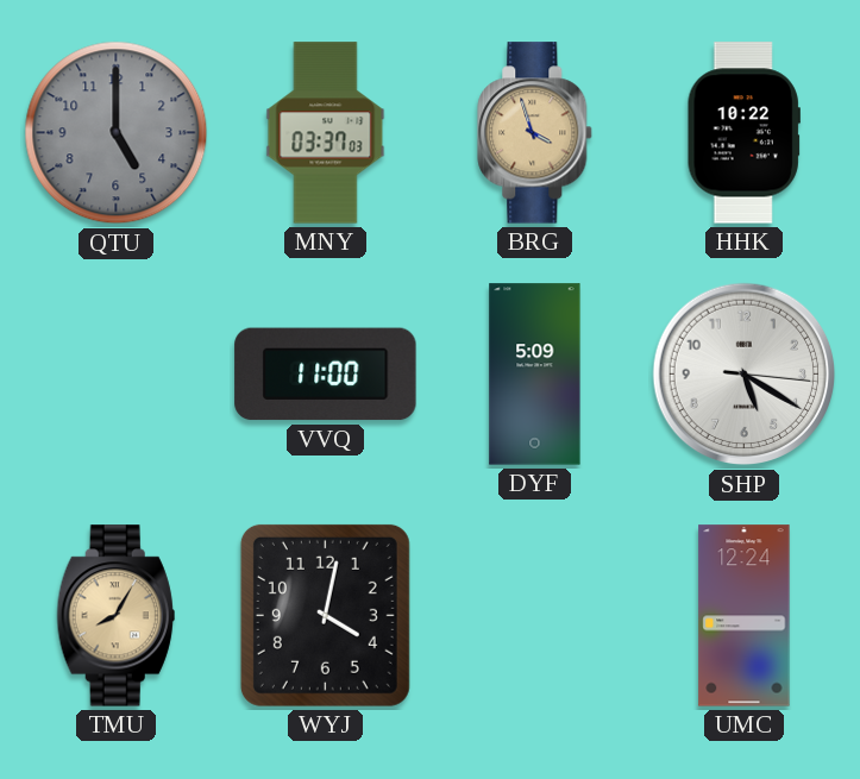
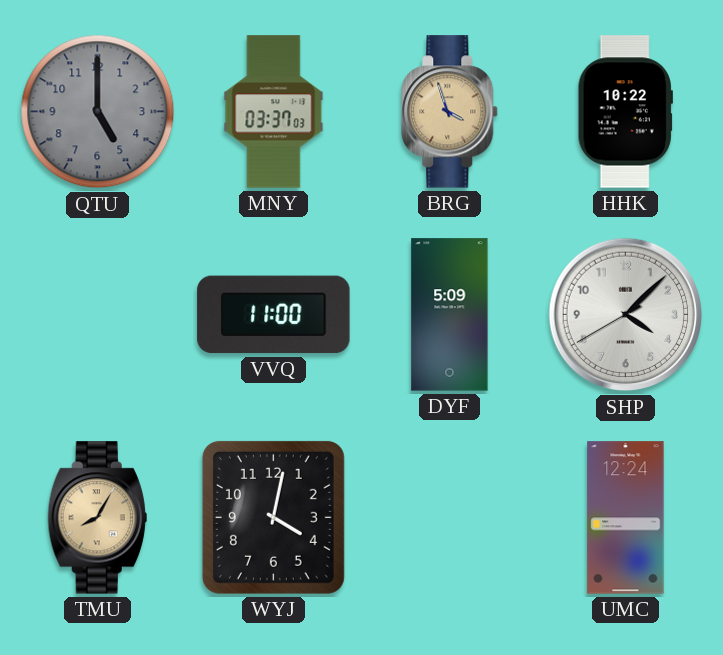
SHP: 5:20 -> 4:07 (626, 315)
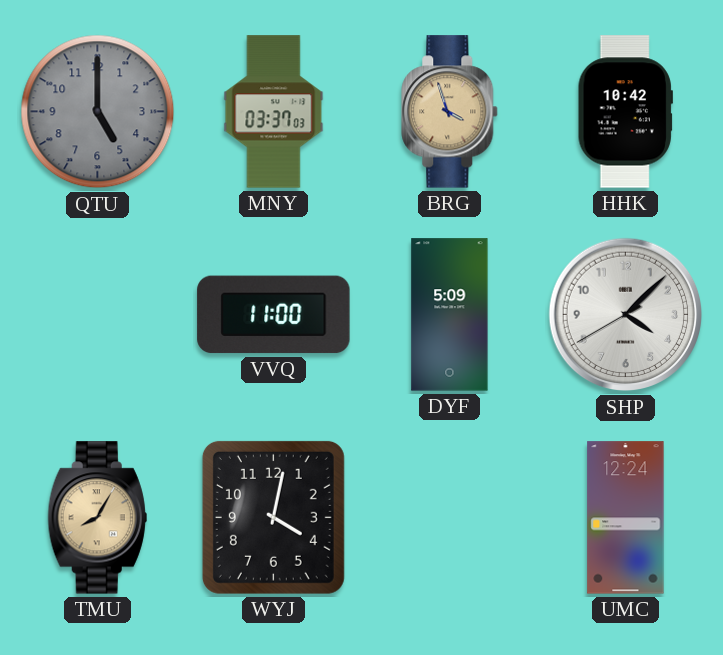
HHK: 10:22 -> 10:42 (625, 112)
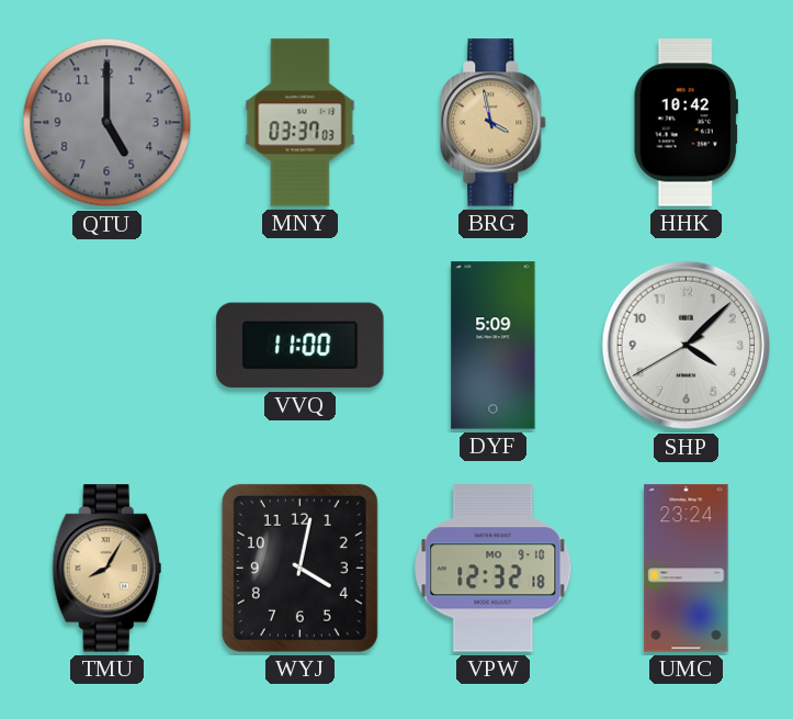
BRG: 3:57 -> 3:58 (494, 123)
VPW: none -> 12:32 (494, 569)
UMC: 12:24 -> 23:24 (687, 569)
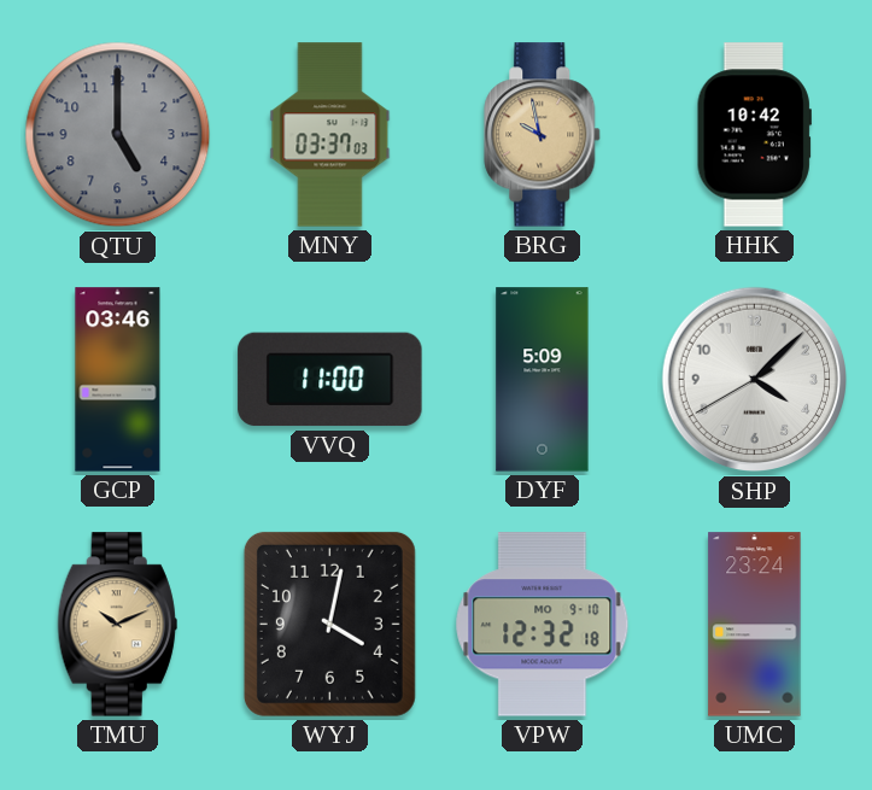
BRG: 3:58 -> 9:58 (543, 135)
GCP: none -> 03:46 (118, 380)
TMU: 8:05 -> 10:11 (117, 625)
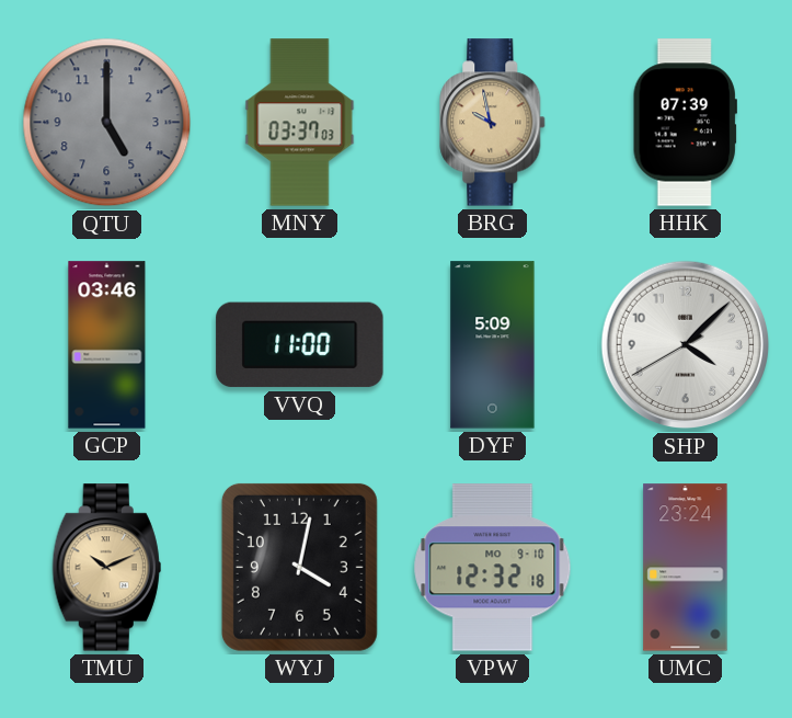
HHK: 10:42 -> 07:39 (685, 123)
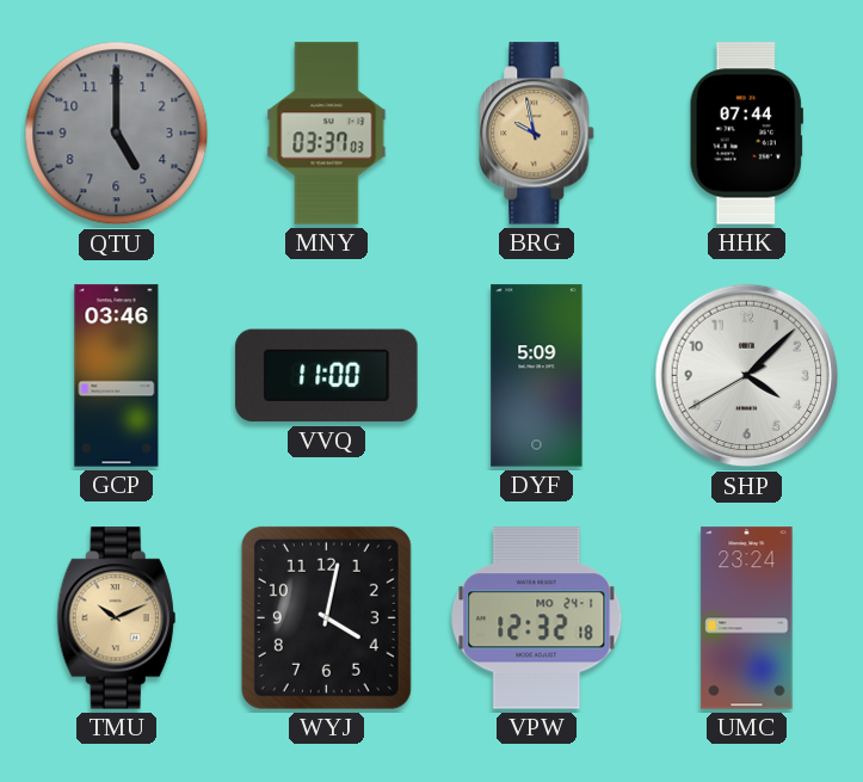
HHK: 07:39 -> 07:44 (746, 134)
VPW date: MO 9-10 -> MO 24-1 (537, 618)
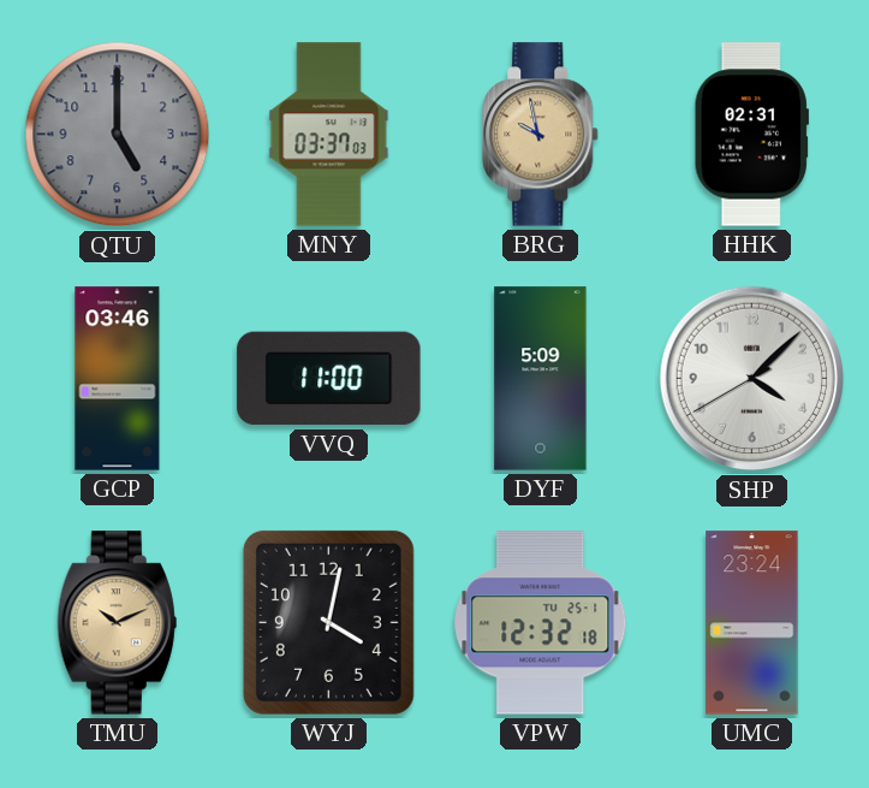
HHK: 07:44 -> 02:31 (751, 135)
VPW date: MO 24-1 -> TU 25-1 (541, 623)
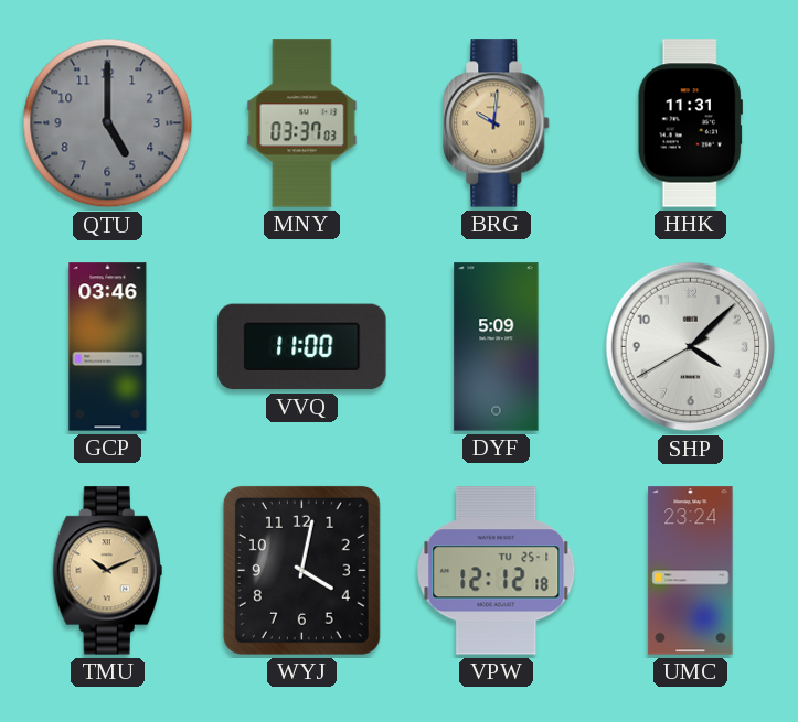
BRG: 9:58 -> 10:01 (497, 123)
HHK: 02:31 -> 11:31 (690, 123)
VPW: 12:32 -> 12:12 (497, 571)
